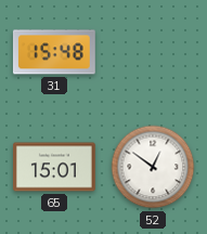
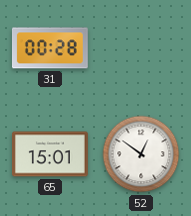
31: 15:48 -> 00:28 (50, 48)
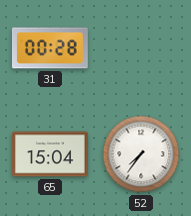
65: 15:01 -> 15:04 (51, 154)
52: 12:51 -> 7:36 (141, 154)
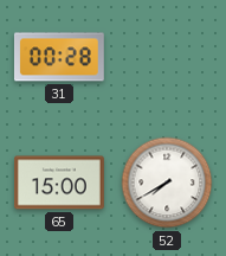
65: 15:04 -> 15:00 (60, 183)
52: 7:36 -> 7:40 (167, 183)
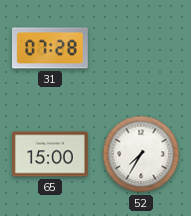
31: 00:28 -> 07:28 (50, 48)
52: 7:40 -> 7:35 (141, 154)
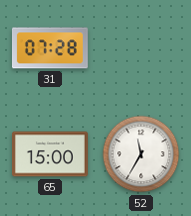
52: 7:35 -> 11:35 (141, 154)
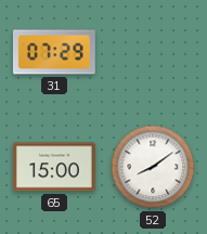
31: 07:28 -> 07:29 (54, 52)
52: 11:35 -> 8:09 (153, 167)
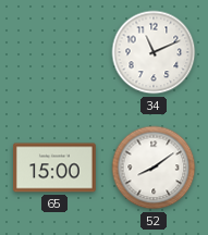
31: 07:29 -> none (54, 52)
34: none -> 11:11 (154, 52)
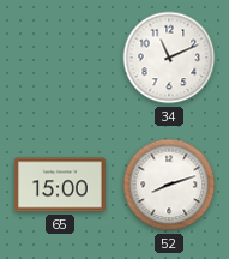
52: 8:09 -> 8:12 (169, 185)
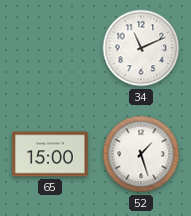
52: 8:12 -> 1:27 (141, 154)
